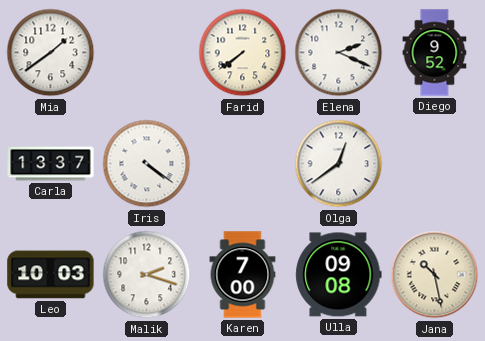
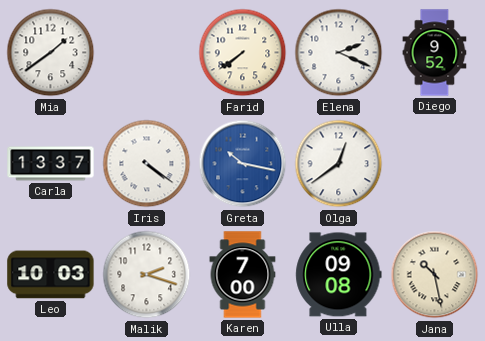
Greta: none -> 10:17 (243, 164)
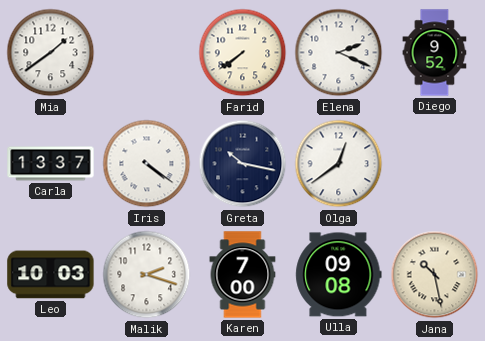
Greta dial: blue -> navy (243, 164)
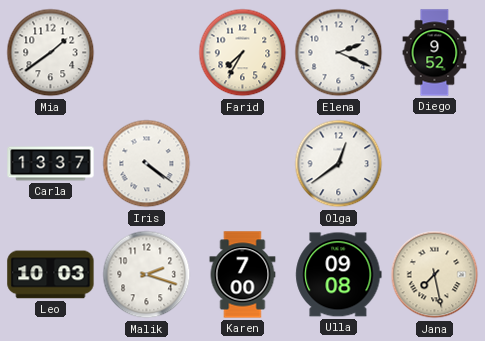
Farid: 7:39 -> 7:35 (243, 53)
Greta: 10:17 -> none (243, 164)
Jana: 10:28 -> 7:28 (435, 275)
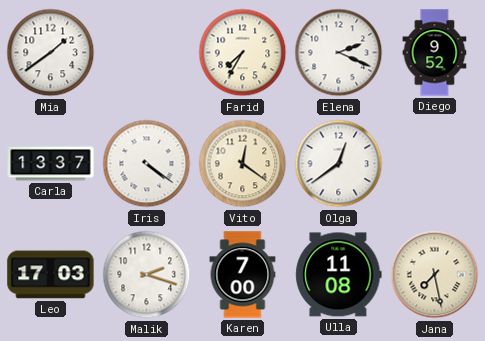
Vito: none -> 12:21 (243, 164)
Leo: 10:03 -> 17:03 (51, 275)
Ulla: 09:08 -> 11:08 (339, 275)
